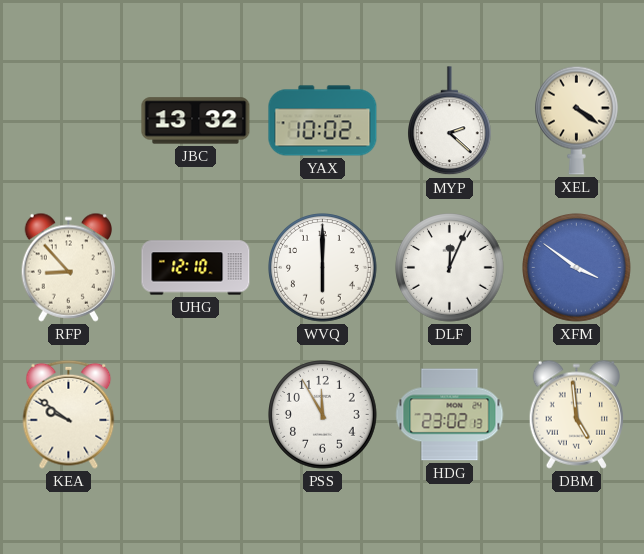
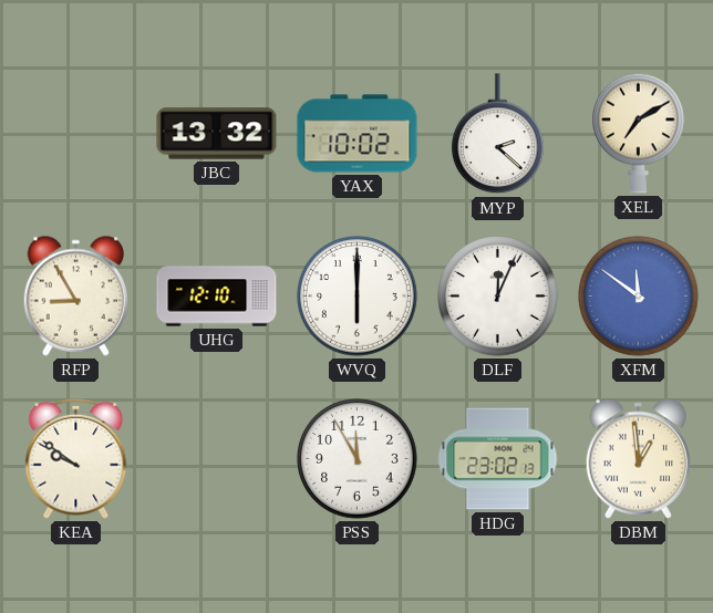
XEL: 4:21 -> 7:10 (639, 133)
RFP: 8:53 -> 8:55 (75, 295)
XFM: 3:51 -> 11:51 (639, 297)
DBM: 4:59 -> 12:59 (638, 458)
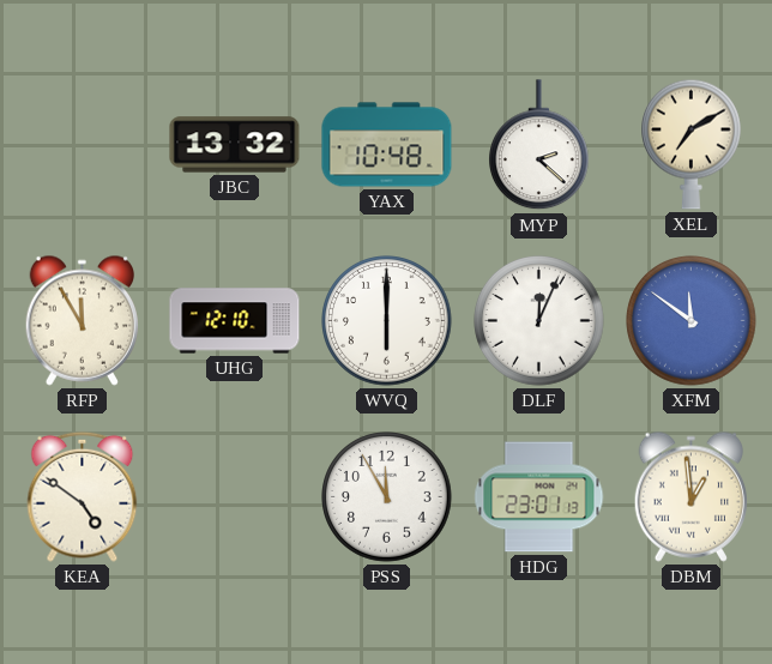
YAX: 10:02 -> 10:48 (387, 145)
RFP: 8:55 -> 11:55 (82, 320)
KEA: 9:51 -> 4:51 (83, 496)
HDG: 23:02 -> 23:01 (539, 497)
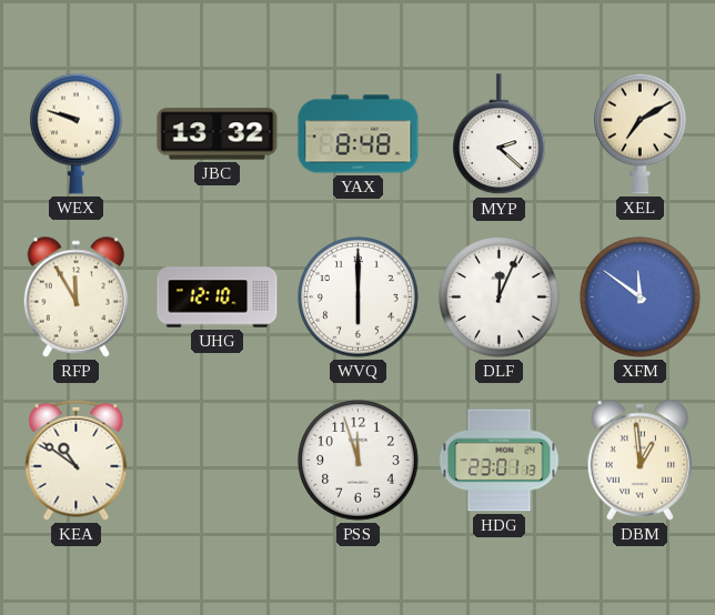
WEX: none -> 9:48 (77, 133)
YAX: 10:48 -> 8:48 (359, 134)
KEA: 4:51 -> 10:51 (77, 460)
PSS: 11:55 -> 11:57 (359, 461)
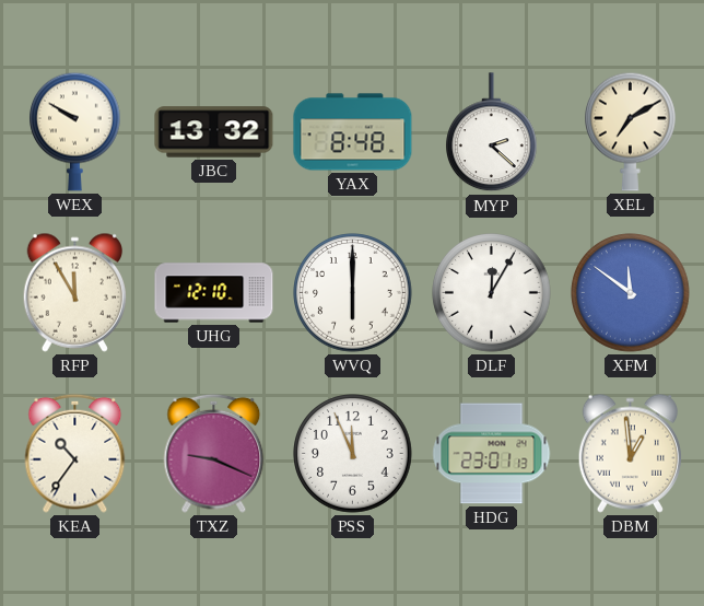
WEX: 9:48 -> 9:50 (75, 131)
DLF: 12:04 -> 12:05 (492, 293)
KEA: 10:51 -> 10:36 (75, 453)
TXZ: none -> 9:19 (214, 453)
PSS: 11:57 -> 11:56 (353, 454)
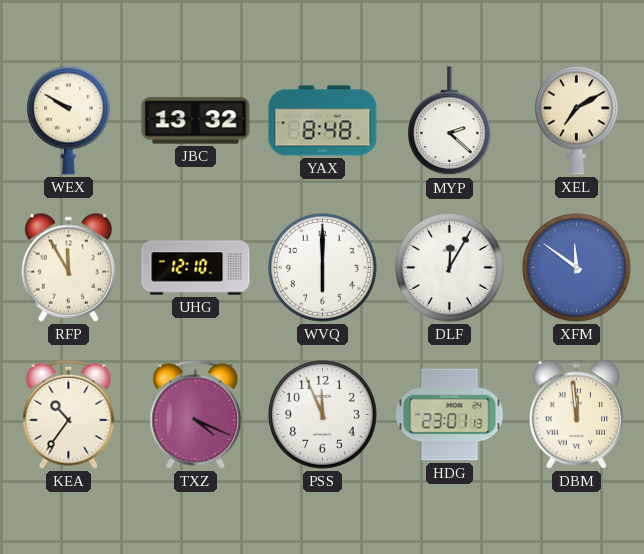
TXZ: 9:19 -> 4:19 (196, 414)
DBM: 12:59 -> 11:59 (576, 414)
